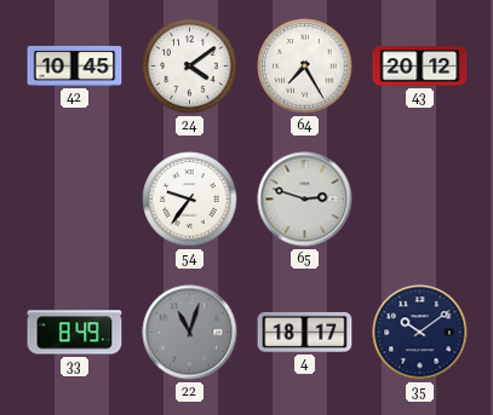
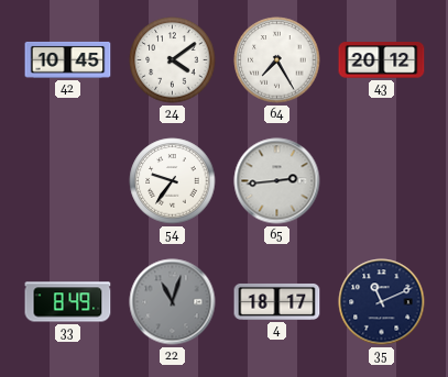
65: 2:48 -> 2:44 (277, 181)
35: 10:09 -> 11:11 (382, 302)
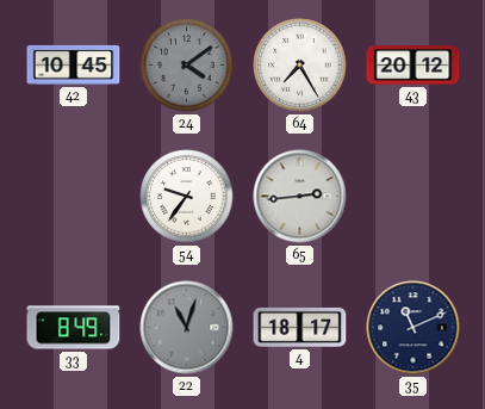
24 dial: white -> grey (187, 66)
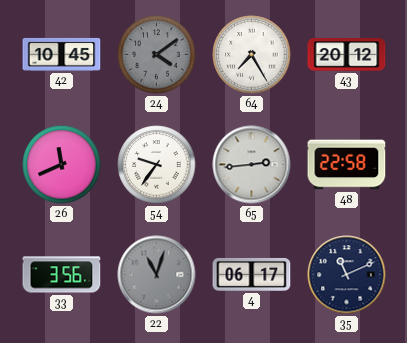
26: none -> 11:41 (62, 165)
48: none -> 22:58 (347, 165)
33: 8:49 -> 3:56 (62, 275)
4: 18:17 -> 06:17 (252, 274)
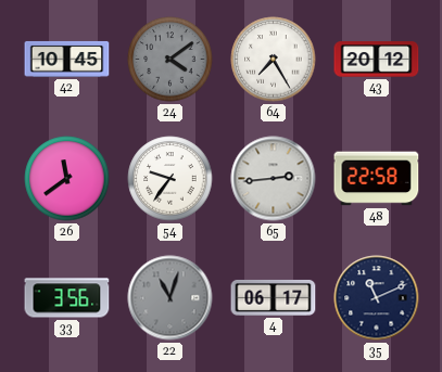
26: 11:41 -> 11:39 (67, 179)
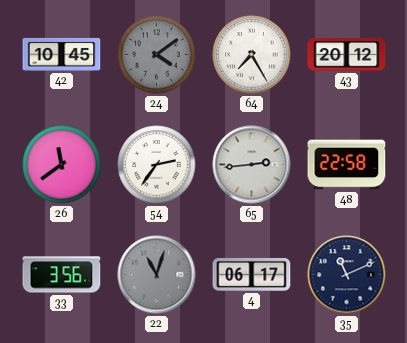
54: 9:36 -> 2:36 (157, 165)
